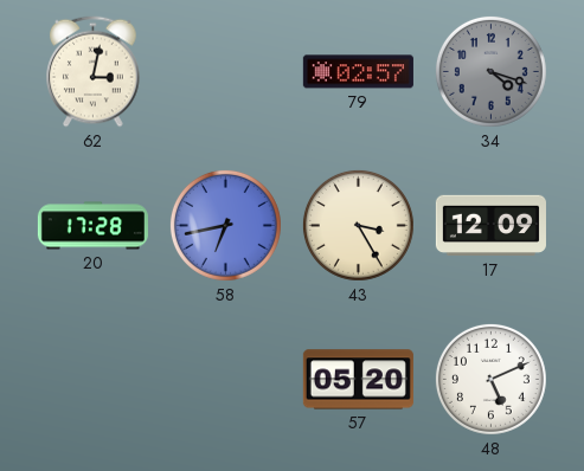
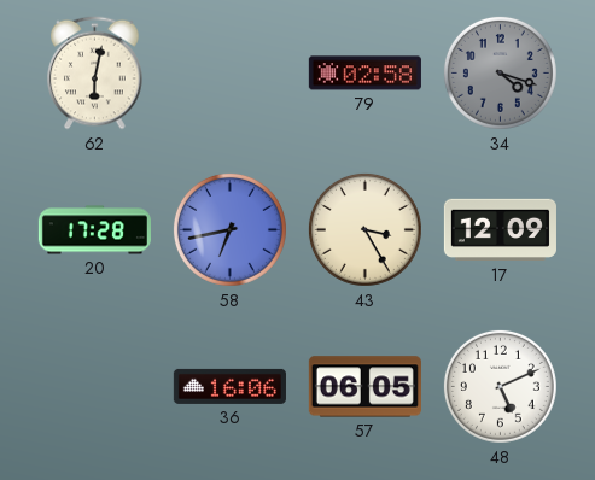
62: 3:02 -> 6:02 (95, 74)
79: 02:57 -> 02:58 (364, 74)
36: none -> 16:06 (229, 386)
57: 05:20 -> 06:05 (364, 387)
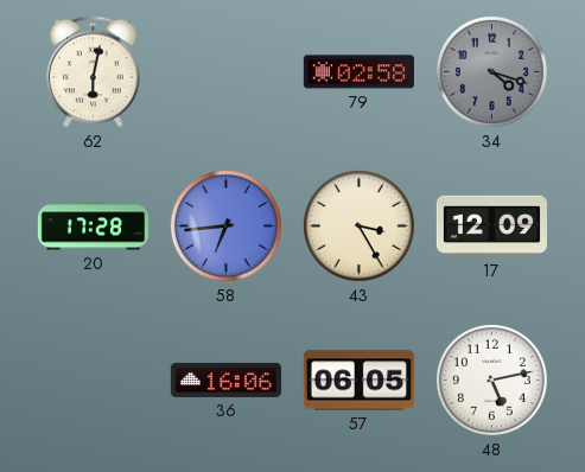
58: 6:43 -> 6:44 (225, 225)
48: 5:11 -> 5:13 (491, 379)
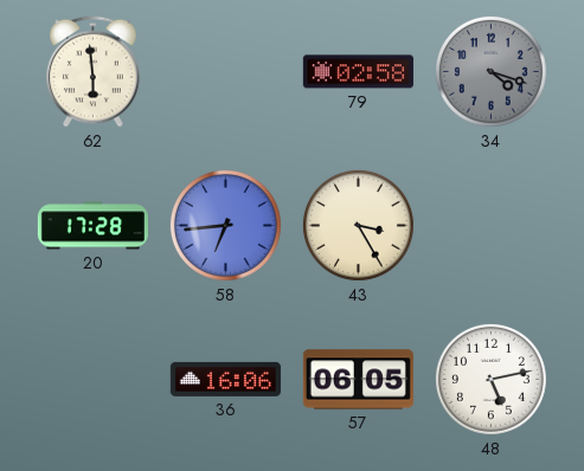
62: 6:02 -> 5:59 (94, 72)
17: 12:09 -> none (491, 227)
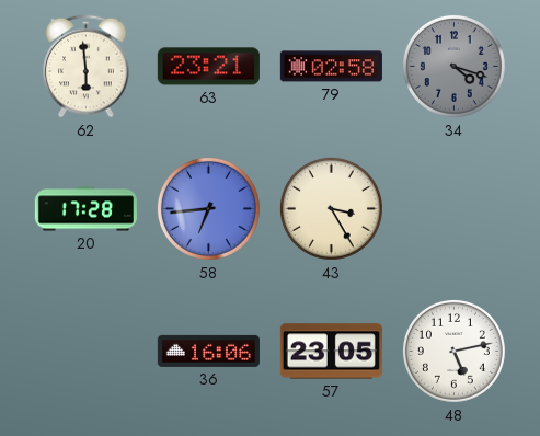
63: none -> 23:21 (208, 67)
57: 06:05 -> 23:05 (331, 352)
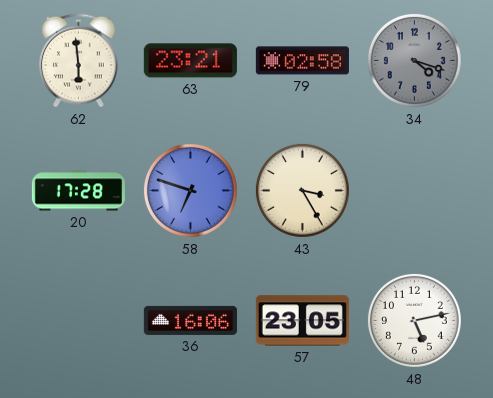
58: 6:44 -> 6:48 (190, 190)
